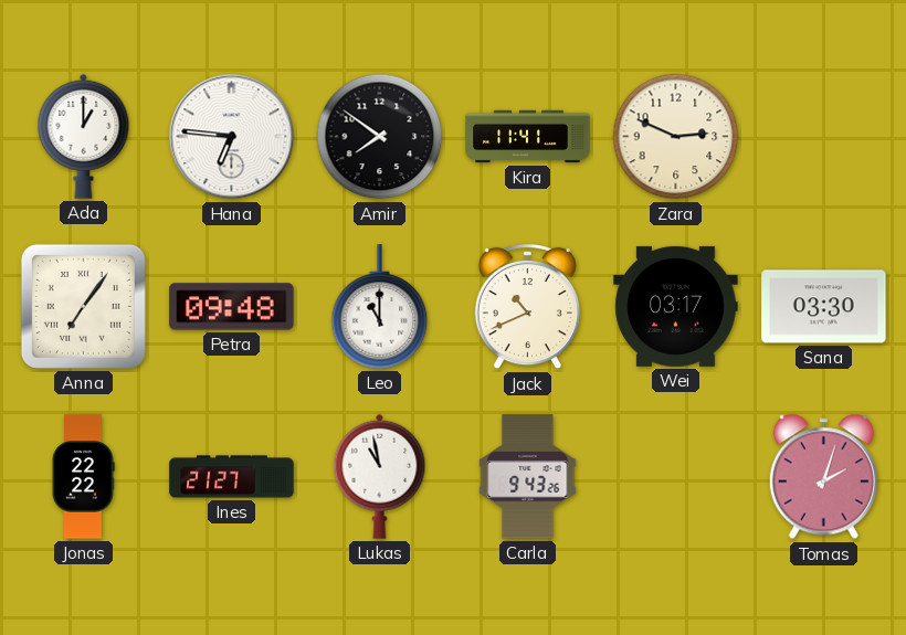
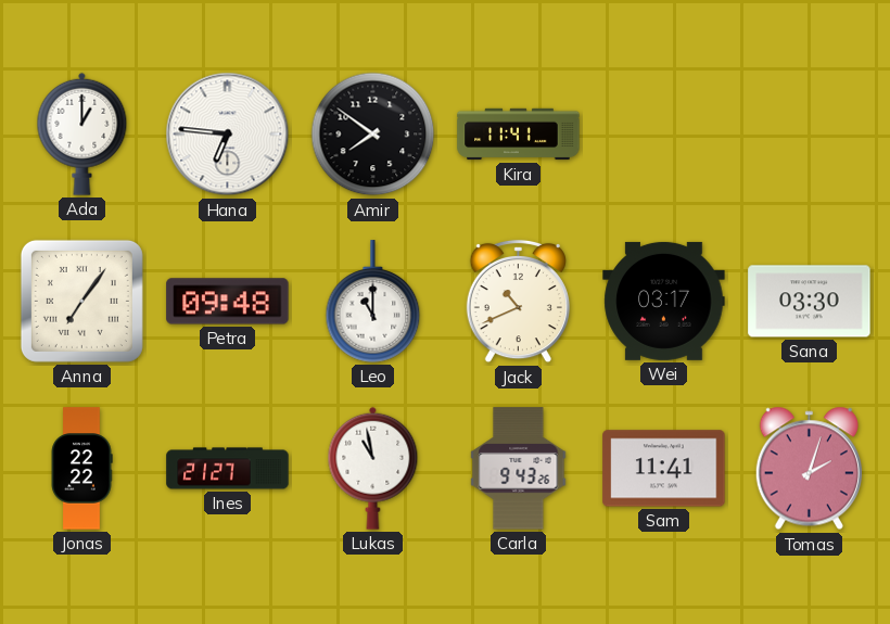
Zara: 2:49 -> none (676, 137)
Sam: none -> 11:41 (664, 469)
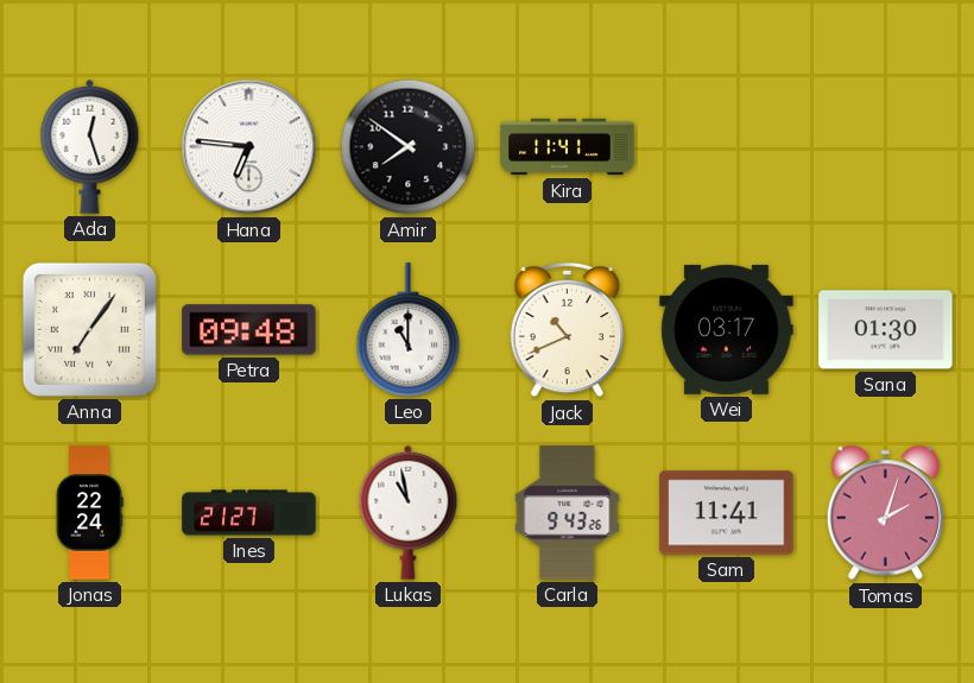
Ada: 1:00 -> 12:27 (90, 146)
Sana: 03:30 -> 01:30 (886, 330)
Jonas: 22:22 -> 22:24 (89, 513)
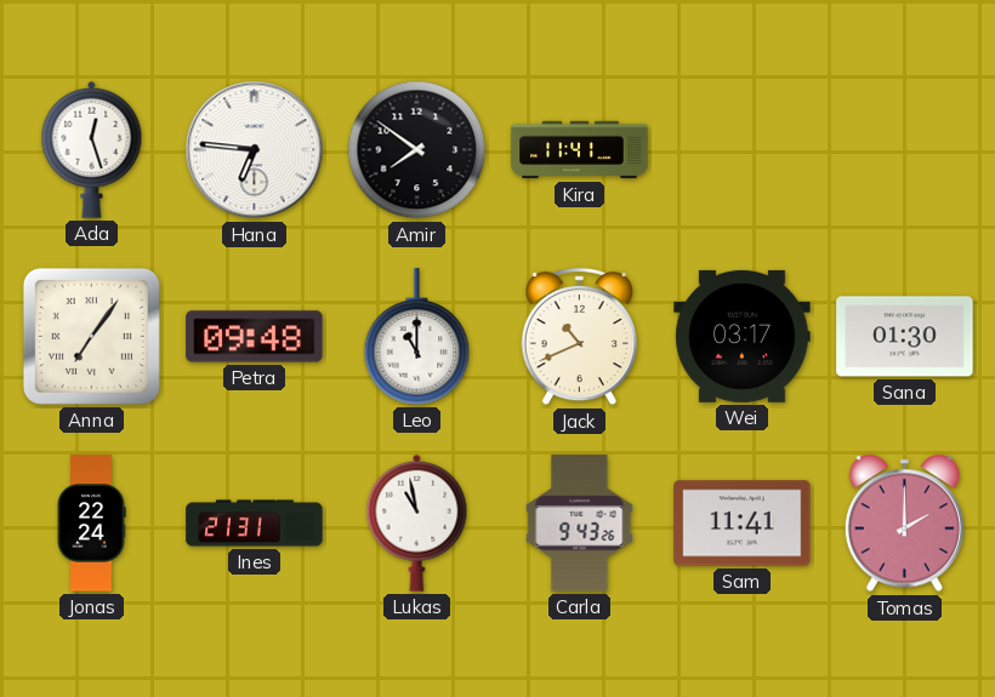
Ines: 21:27 -> 21:31 (255, 524)
Tomas: 2:03 -> 2:00 (904, 524)
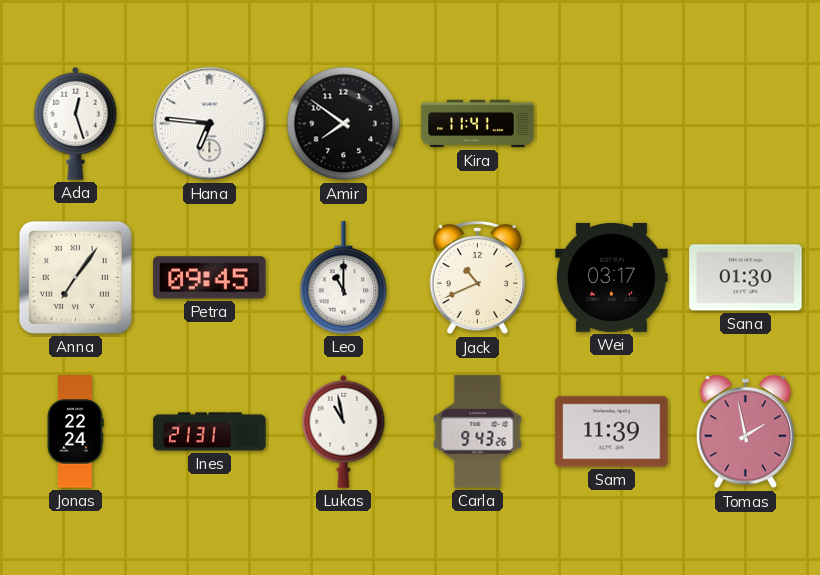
Petra: 09:48 -> 09:45 (210, 278)
Sam: 11:41 -> 11:39 (612, 432)
Tomas: 2:00 -> 1:58 (745, 432)
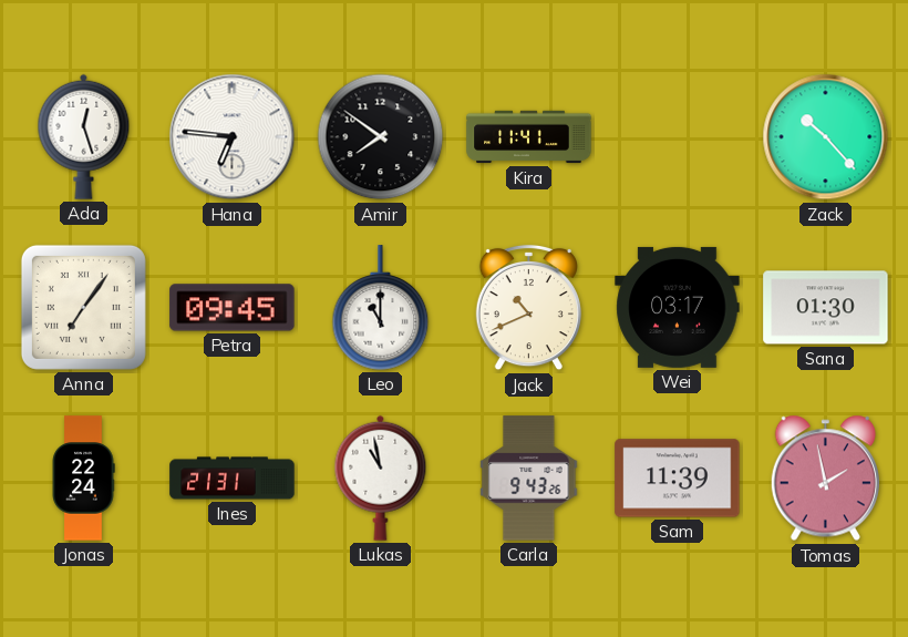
Zack: none -> 10:23 (826, 137)
